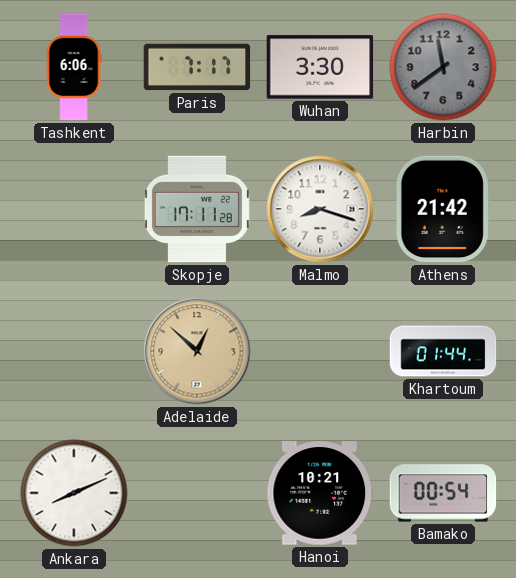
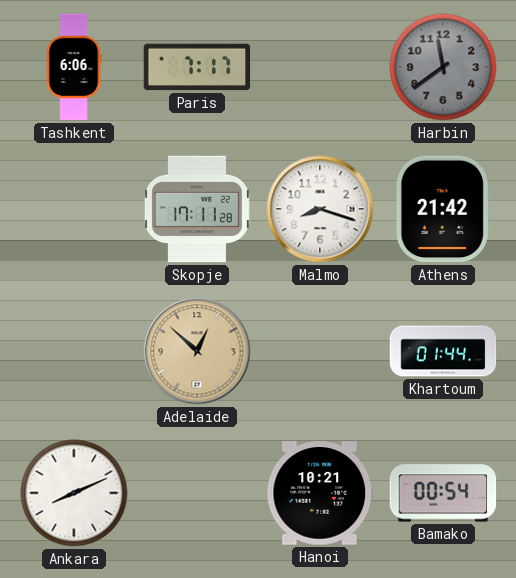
Wuhan: 3:30 -> none (320, 67)
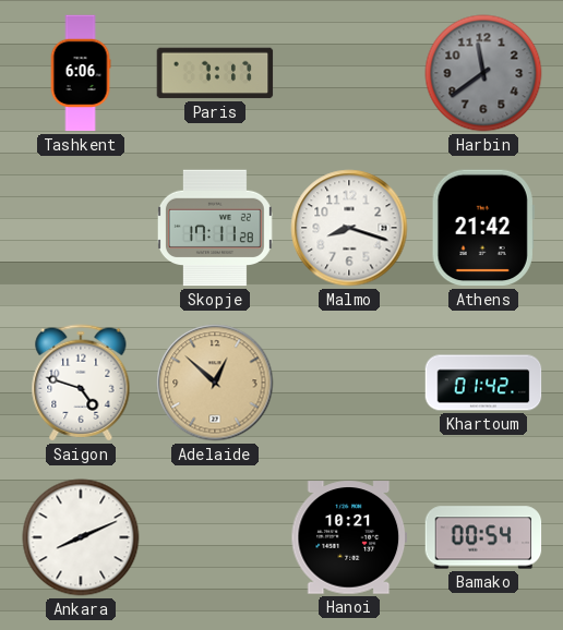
Saigon: none -> 4:48 (81, 383)
Khartoum: 01:44 -> 01:42 (483, 383)
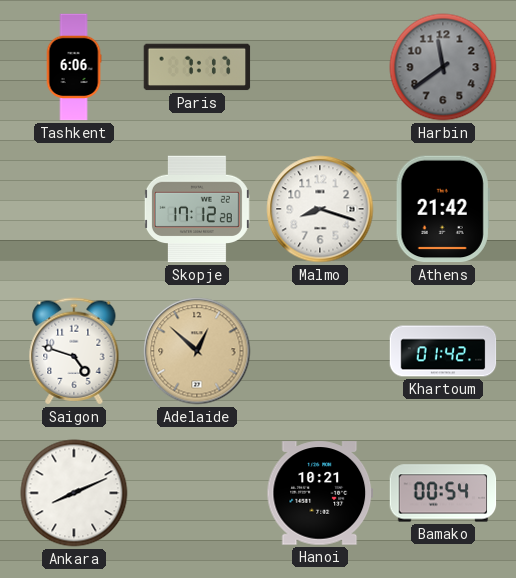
Skopje: 17:11 -> 17:12 (197, 209)
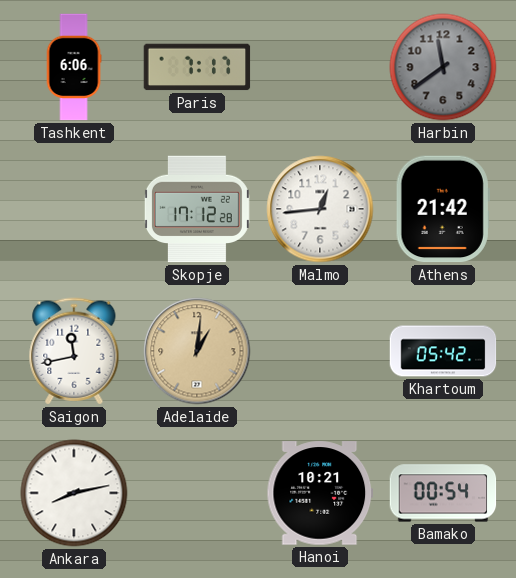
Malmo: 8:18 -> 12:44 (320, 209)
Saigon: 4:48 -> 11:43 (74, 351)
Adelaide: 12:52 -> 1:01 (197, 351)
Khartoum: 01:42 -> 05:42 (443, 351)
Ankara: 8:11 -> 8:13 (74, 493)
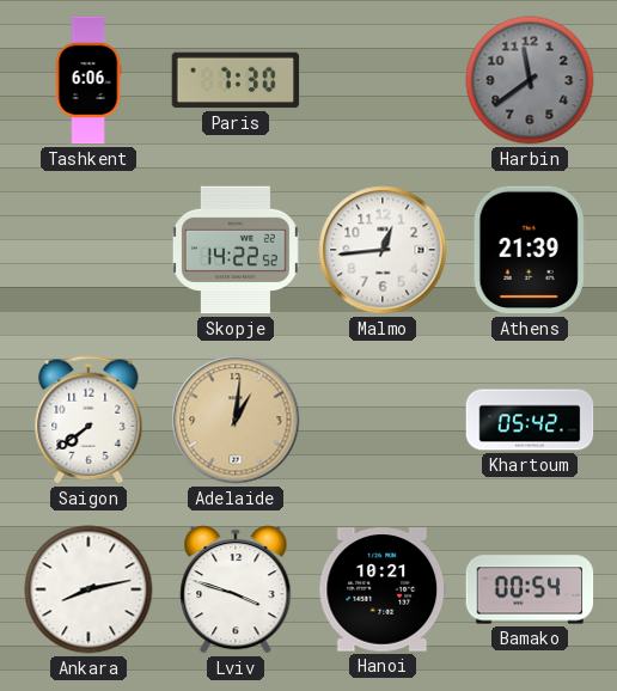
Paris: 7:17 -> 7:30 (236, 80)
Skopje: 17:12 -> 14:22 (236, 250)
Athens: 21:42 -> 21:39 (530, 250)
Saigon: 11:43 -> 7:39 (88, 420)
Lviv: none -> 3:48 (236, 589)
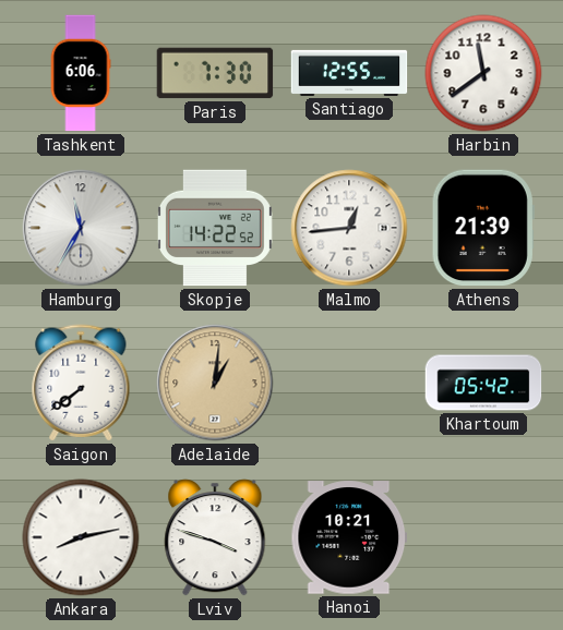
Santiago: none -> 12:55 (349, 73)
Harbin dial: grey -> white (483, 73)
Hamburg: none -> 11:35 (81, 228)
Bamako: 00:54 -> none (530, 589)
